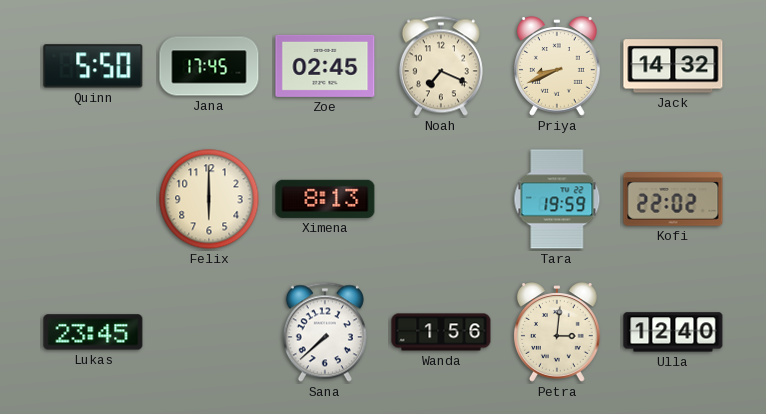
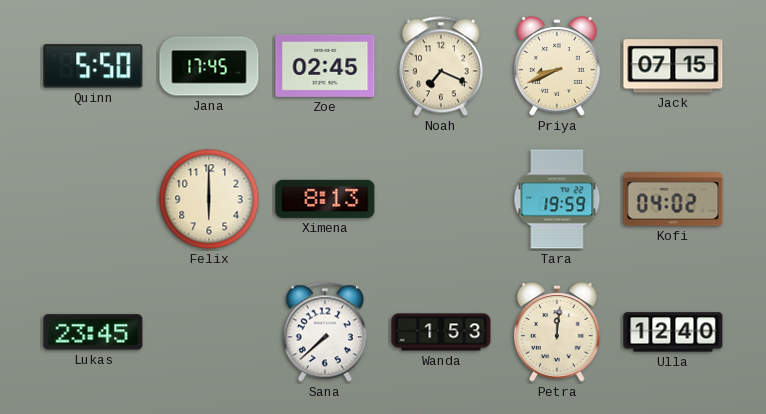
Jack: 14:32 -> 07:15 (673, 66)
Kofi: 22:02 -> 04:02 (673, 199)
Wanda: 1:56 -> 1:53 (441, 332)
Petra: 3:01 -> 12:01 (557, 332)
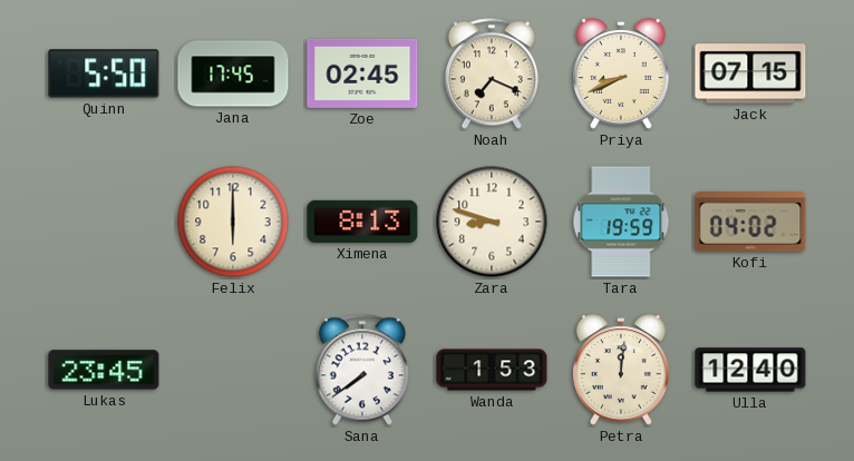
Zara: none -> 8:48 (492, 222)
Sana: 7:38 -> 7:39 (362, 370)
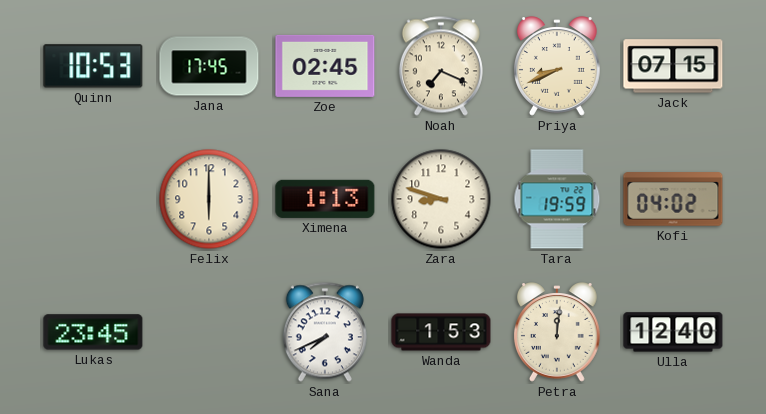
Quinn: 5:50 -> 10:53 (93, 66)
Ximena: 8:13 -> 1:13 (325, 199)
Sana: 7:39 -> 7:41 (325, 332)
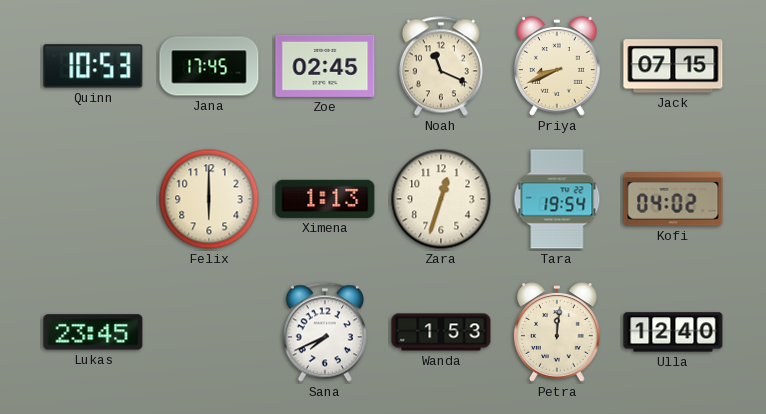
Noah: 7:19 -> 11:19 (441, 66)
Zara: 8:48 -> 12:33 (441, 199)
Tara: 19:59 -> 19:54 (557, 199)
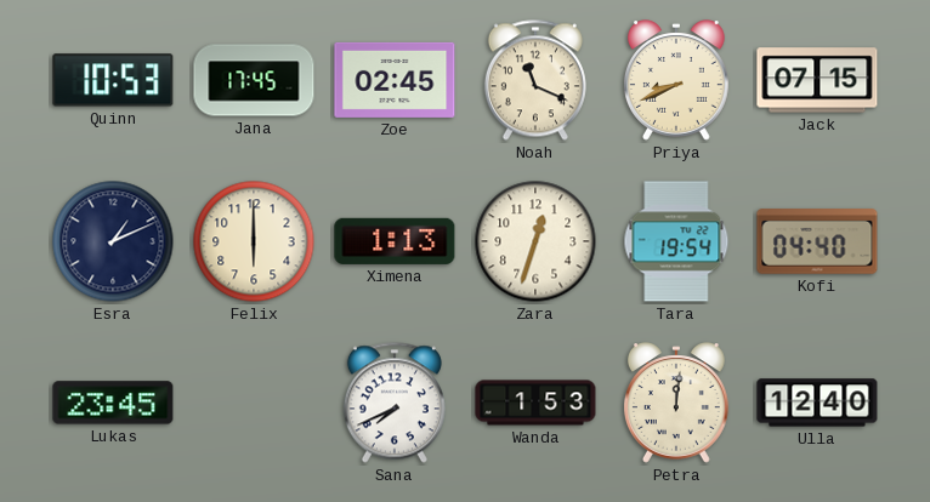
Esra: none -> 1:11 (113, 241)
Kofi: 04:02 -> 04:40 (817, 241)
